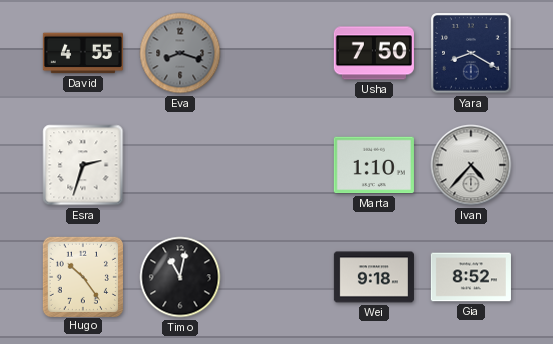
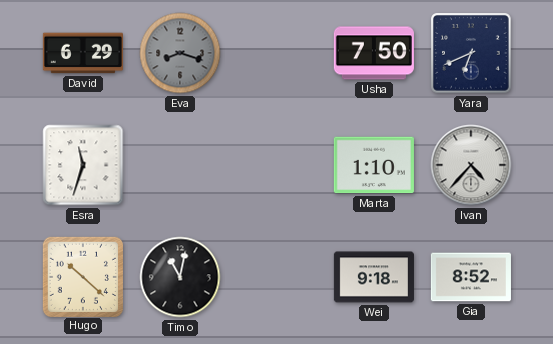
David: 4:55 -> 6:29 (83, 53)
Yara: 8:20 -> 6:41 (471, 53)
Esra: 2:33 -> 11:33 (83, 165)
Hugo: 10:24 -> 10:22 (82, 276)
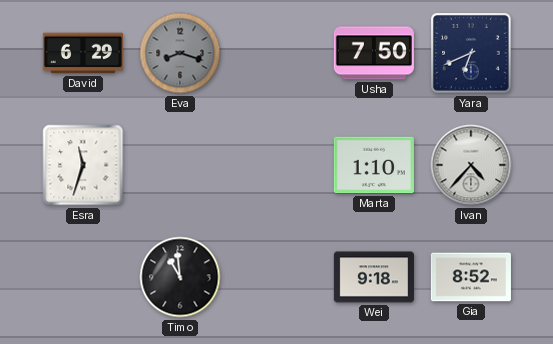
Hugo: 10:22 -> none (82, 276)
Timo: 11:02 -> 10:59 (180, 277)
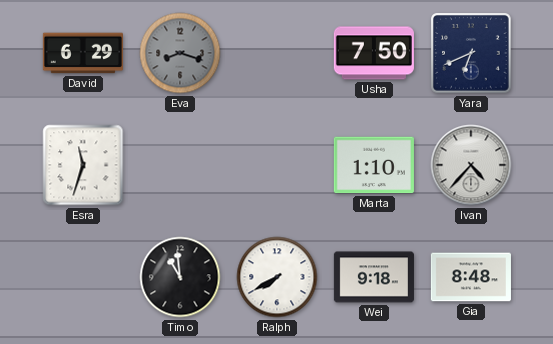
Ralph: none -> 7:40 (277, 277)
Gia: 8:52 -> 8:48 (471, 277)
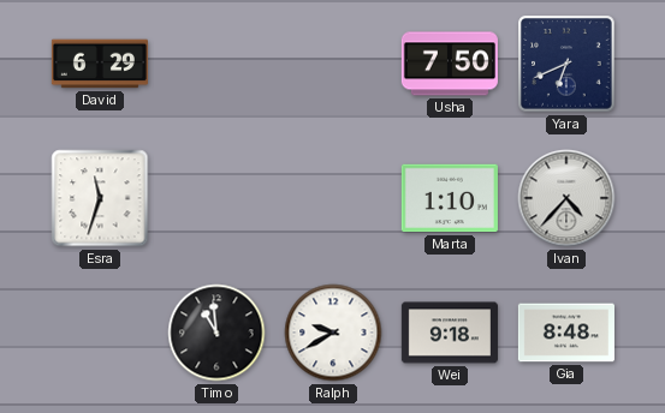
Eva: 8:18 -> none (180, 53)
Ralph: 7:40 -> 9:40 (333, 333)
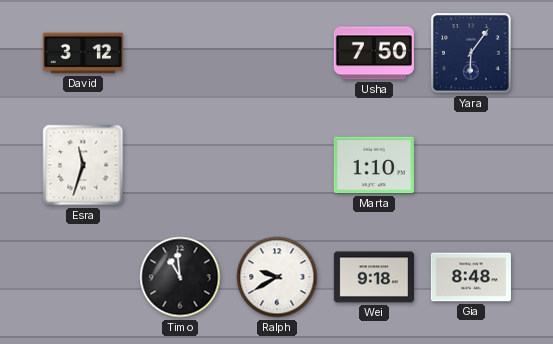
David: 6:29 -> 3:12 (83, 53)
Yara: 6:41 -> 6:06 (471, 53)
Ivan: 4:37 -> none (566, 198)
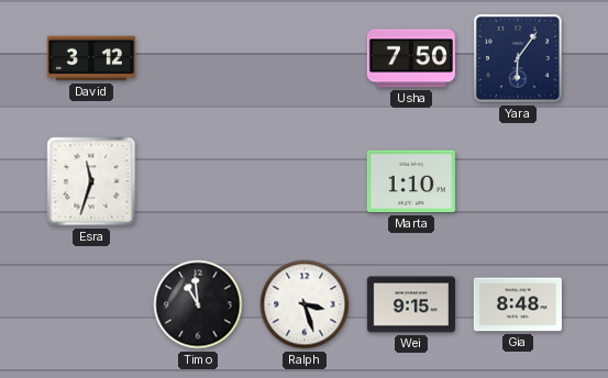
Ralph: 9:40 -> 3:27 (305, 304)
Wei: 9:18 -> 9:15 (411, 304)
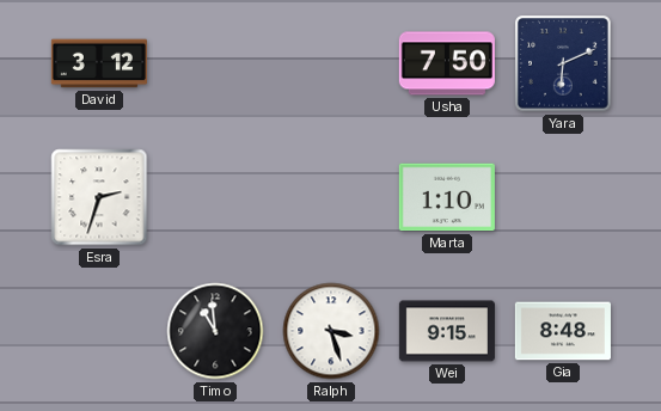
Yara: 6:06 -> 6:11 (563, 63)
Esra: 11:33 -> 2:33 (99, 197)
